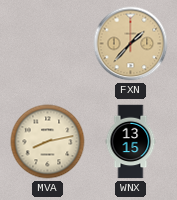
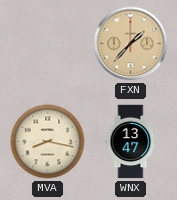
MVA: 8:13 -> 8:17 (48, 142)
WNX: 13:15 -> 13:47 (131, 142)
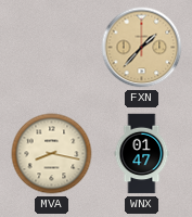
WNX: 13:47 -> 01:47 (142, 154)
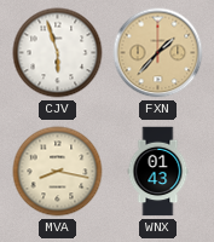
CJV: none -> 5:57 (58, 53)
WNX: 01:47 -> 01:43 (158, 172)
